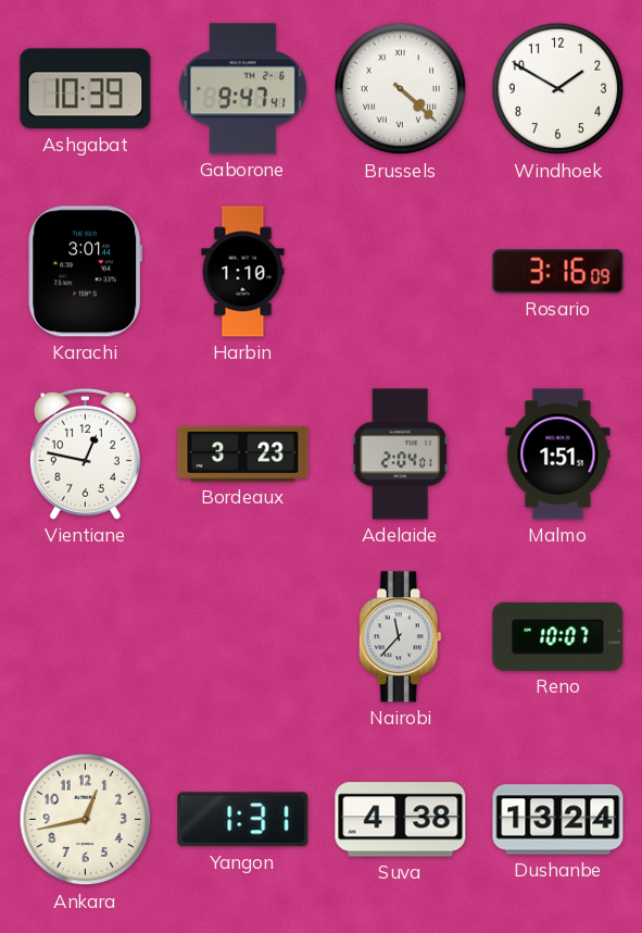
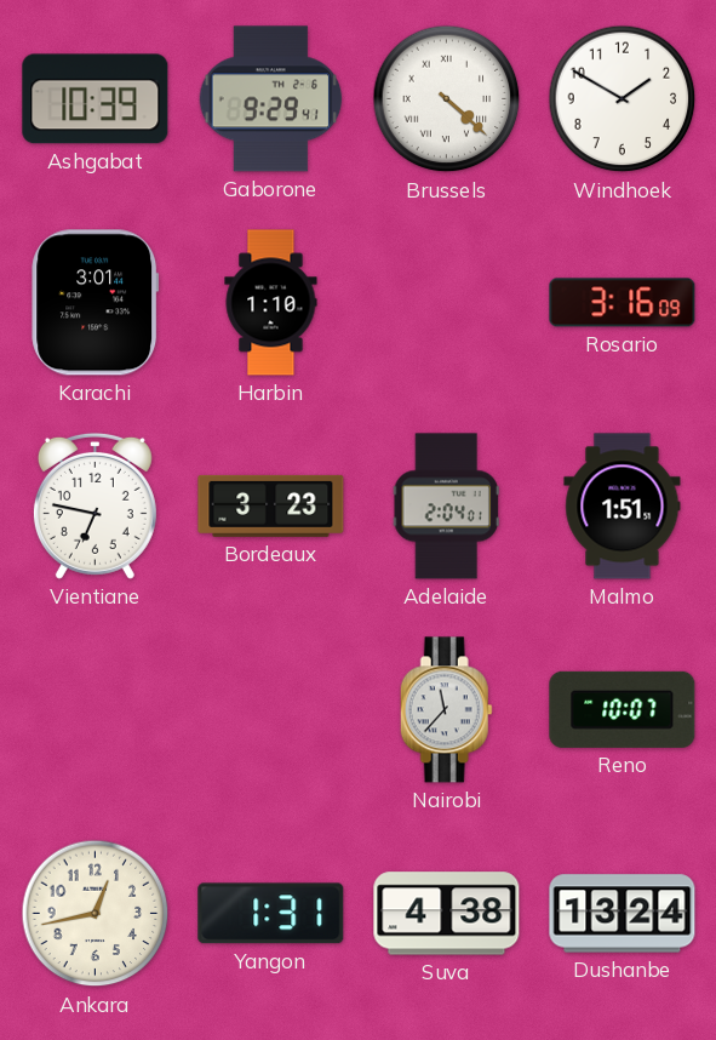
Gaborone: 9:47 -> 9:29 (271, 99)
Vientiane: 12:47 -> 6:47 (94, 505)
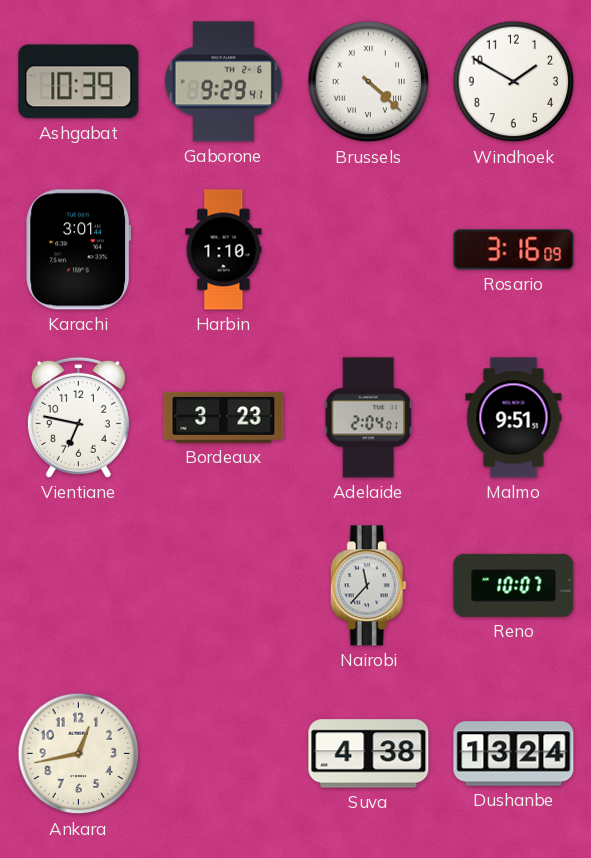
Malmo: 1:51 -> 9:51 (514, 418)
Yangon: 1:31 -> none (271, 914)
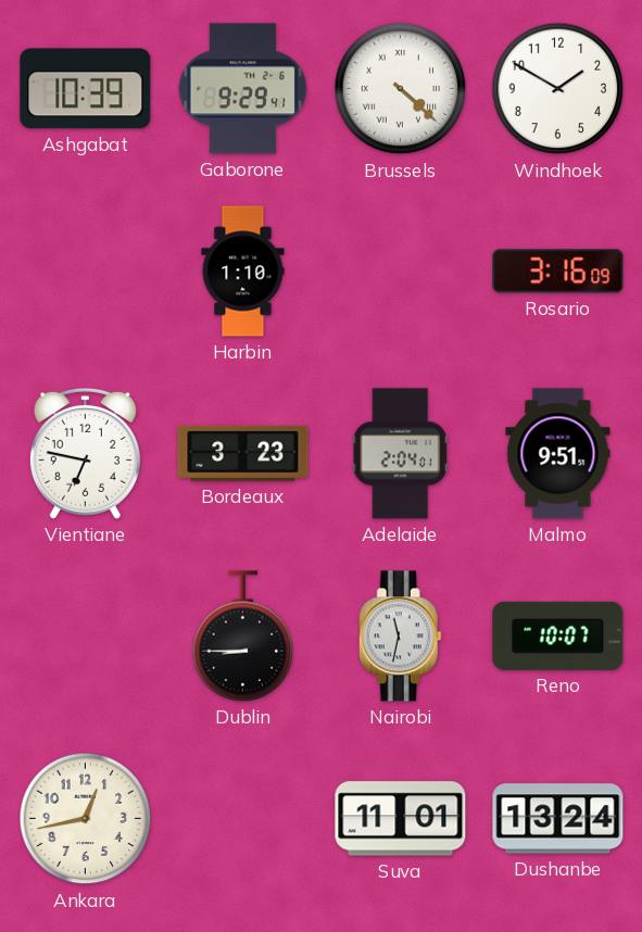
Karachi: 3:01 -> none (79, 250)
Dublin: none -> 8:45 (243, 637)
Nairobi: 11:37 -> 11:32 (400, 637)
Suva: 4:38 -> 11:01 (401, 819)
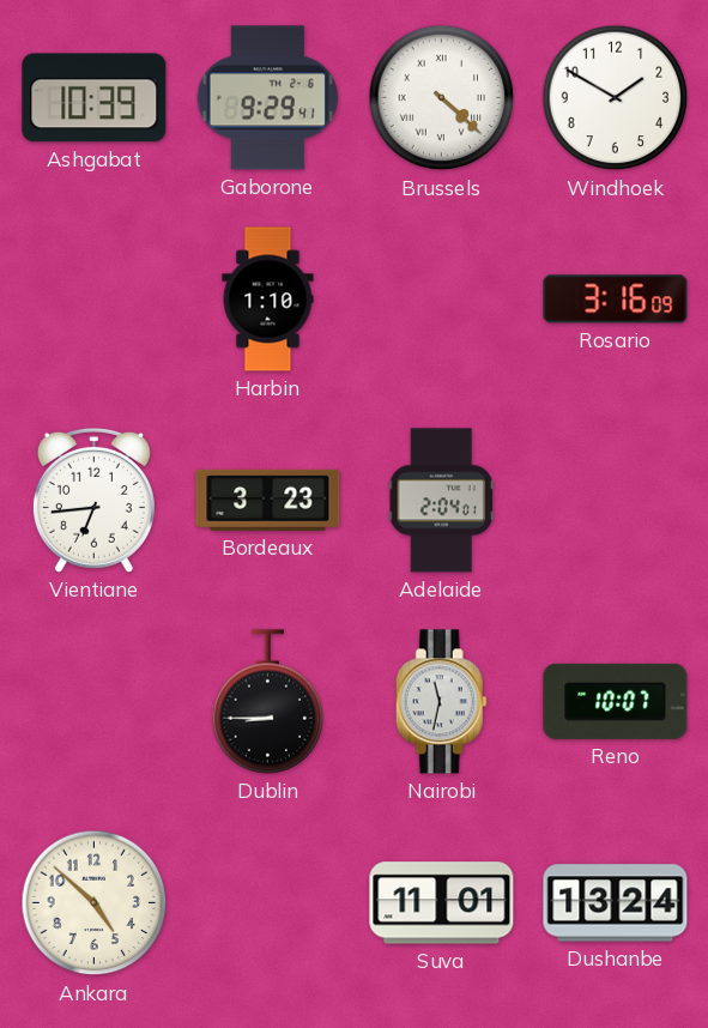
Vientiane: 6:47 -> 6:44 (93, 500)
Malmo: 9:51 -> none (558, 454)
Ankara: 12:43 -> 4:52 (95, 903)
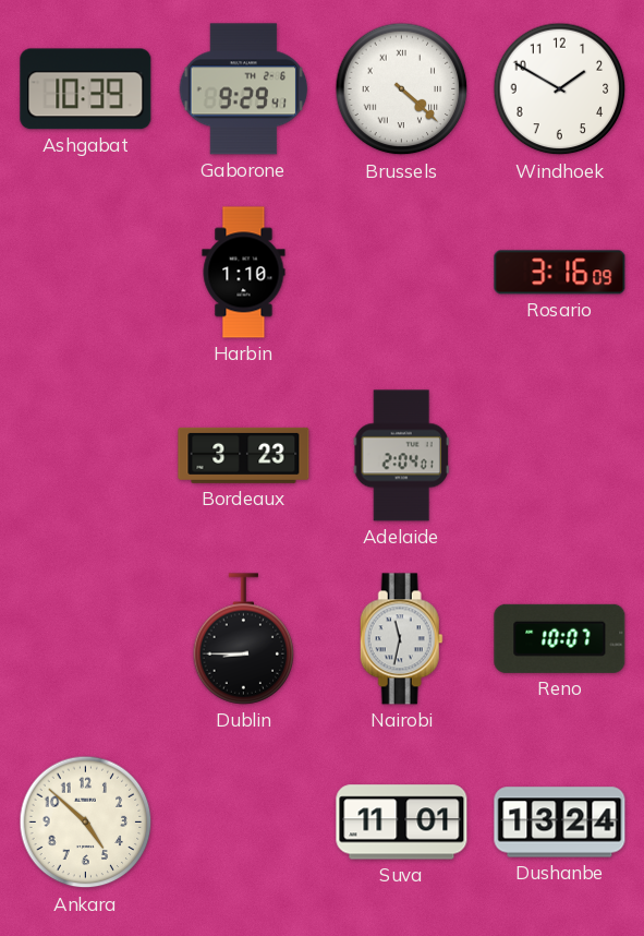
Vientiane: 6:44 -> none (93, 500)
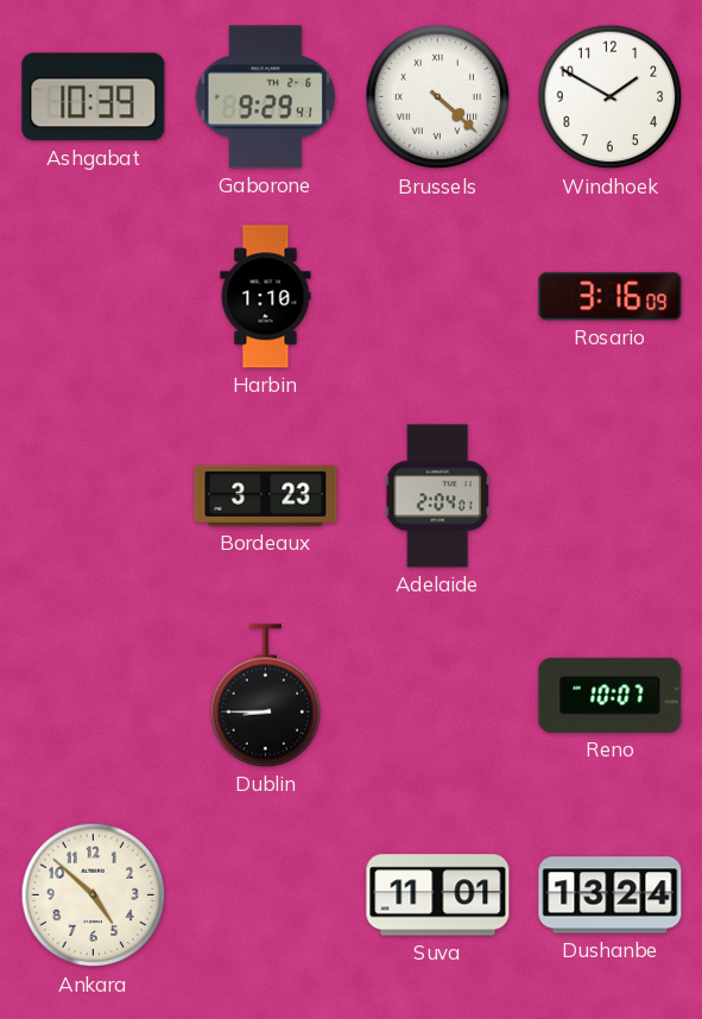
Nairobi: 11:32 -> none (401, 639)
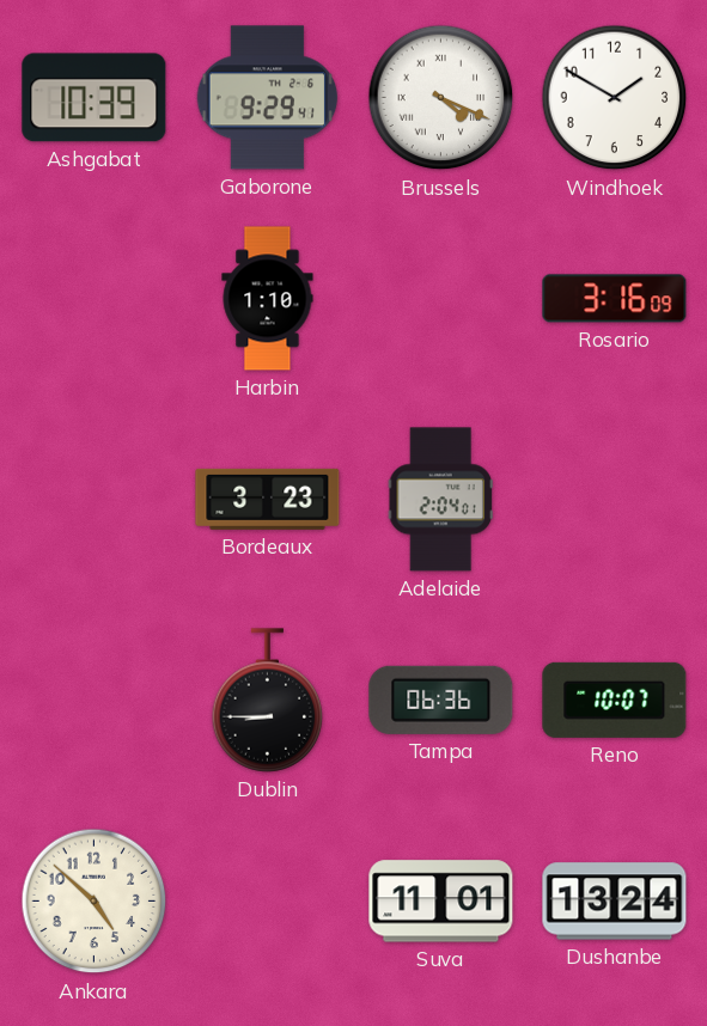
Brussels: 4:22 -> 4:19 (441, 98)
Tampa: none -> 06:36 (441, 700)
